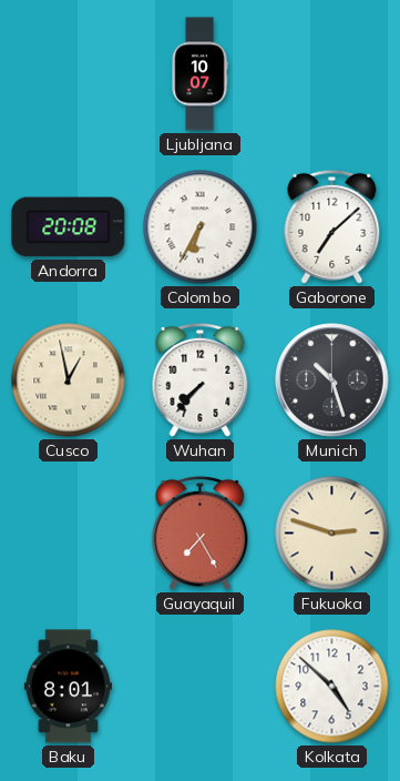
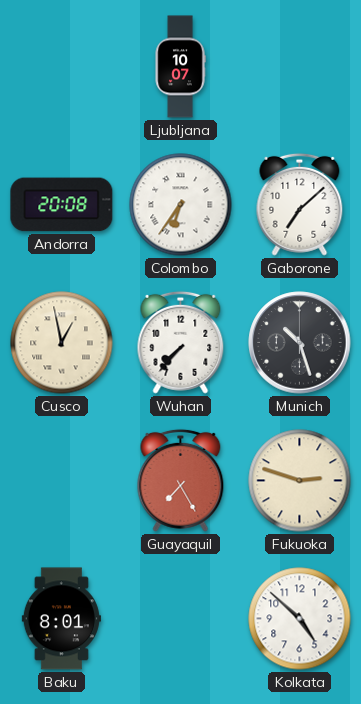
Colombo: 6:35 -> 6:36 (181, 205)
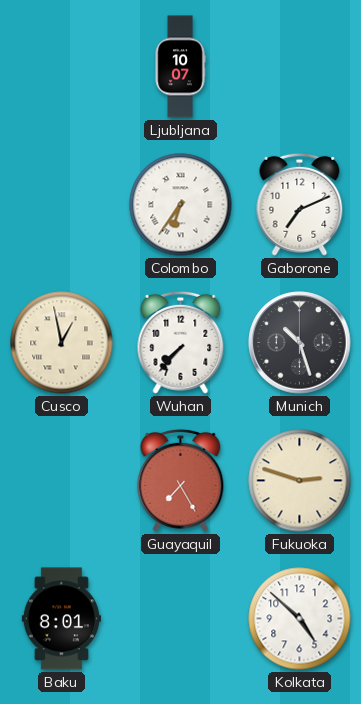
Andorra: 20:08 -> none (62, 205)
Gaborone: 7:08 -> 7:11 (300, 204)
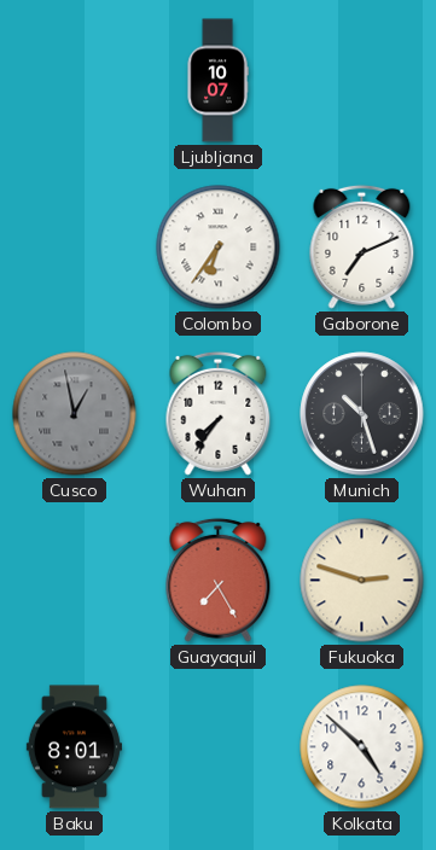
Cusco dial: cream -> grey (75, 414)
Wuhan: 7:37 -> 7:36 (219, 413)
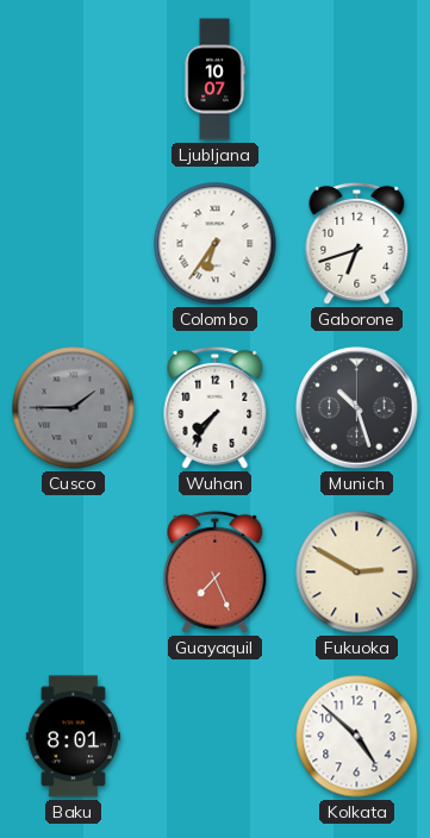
Gaborone: 7:11 -> 6:42 (357, 243)
Cusco: 12:58 -> 1:45 (74, 408)
Guayaquil: 7:25 -> 7:26 (216, 571)
Fukuoka: 2:48 -> 2:50 (357, 573)
